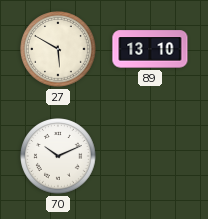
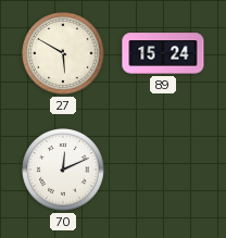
89: 13:10 -> 15:24 (163, 53)
70: 10:11 -> 12:11 (63, 170)
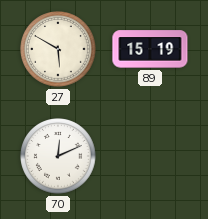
89: 15:24 -> 15:19 (150, 49)
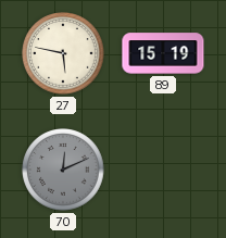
27: 5:50 -> 5:47 (63, 53)
70 dial: white -> grey (63, 170)
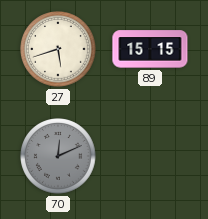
27: 5:47 -> 5:42 (58, 49)
89: 15:19 -> 15:15 (150, 49)
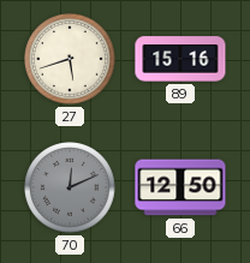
89: 15:15 -> 15:16 (180, 59)
66: none -> 12:50 (180, 187)
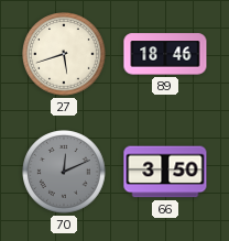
89: 15:16 -> 18:46 (165, 54)
66: 12:50 -> 3:50 (165, 172)
